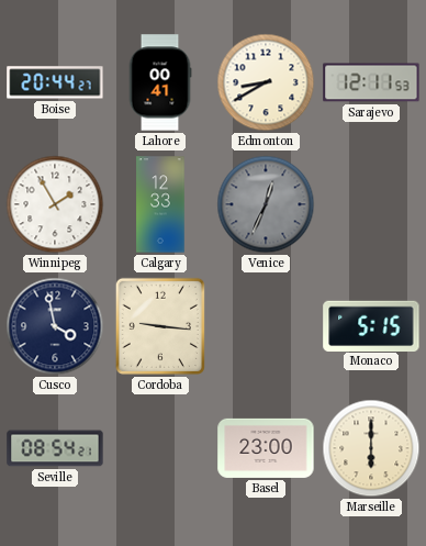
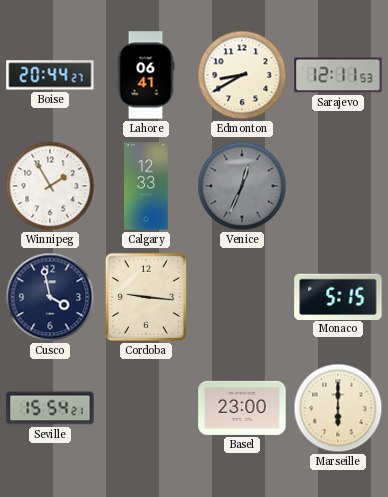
Lahore: 00:41 -> 06:41 (146, 75)
Seville: 08:54 -> 15:54 (50, 408)
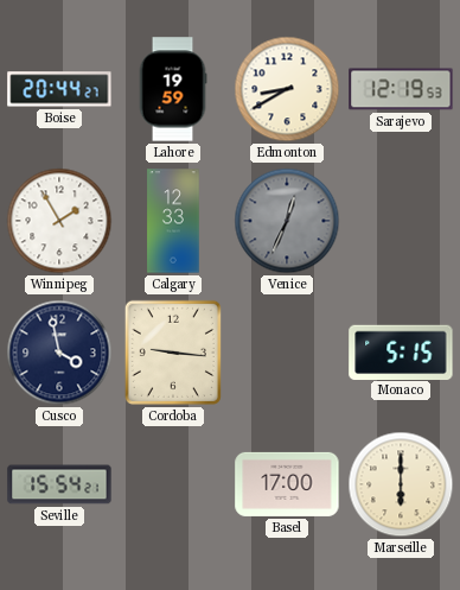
Lahore: 06:41 -> 19:59 (173, 89)
Sarajevo: 12:11 -> 12:19 (401, 89)
Basel: 23:00 -> 17:00 (287, 484)
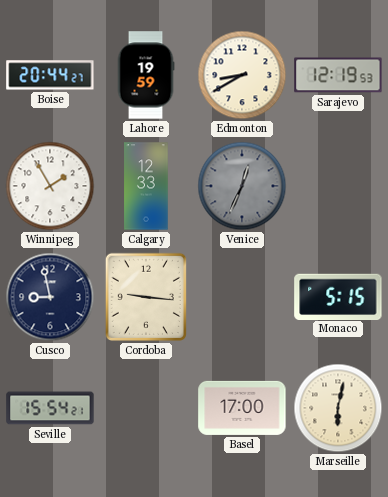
Cusco: 3:58 -> 8:58 (50, 297)
Marseille: 6:00 -> 6:02 (338, 408)
